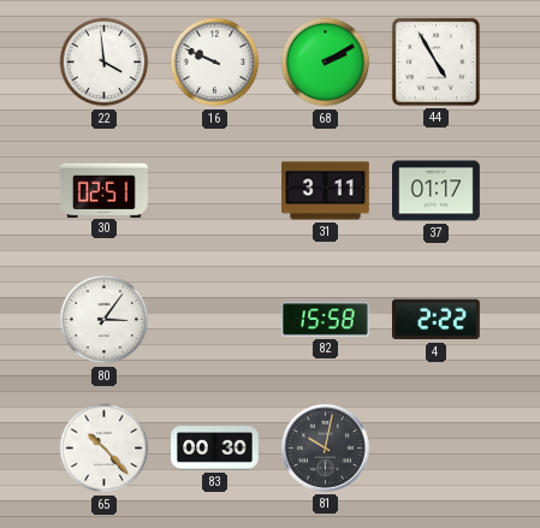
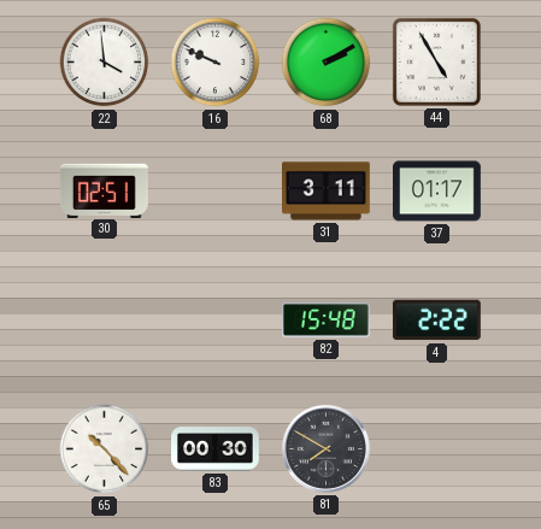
80: 3:06 -> none (105, 320)
82: 15:58 -> 15:48 (327, 321)
81: 10:02 -> 7:50 (325, 448)
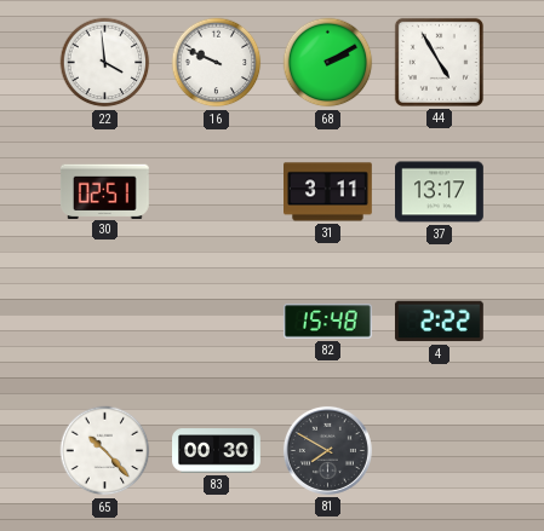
37: 01:17 -> 13:17 (440, 192)
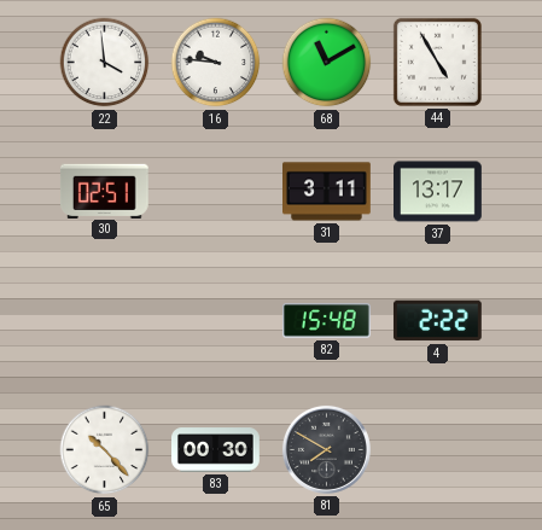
16: 9:49 -> 9:46 (216, 63)
68: 2:10 -> 11:10 (327, 63)
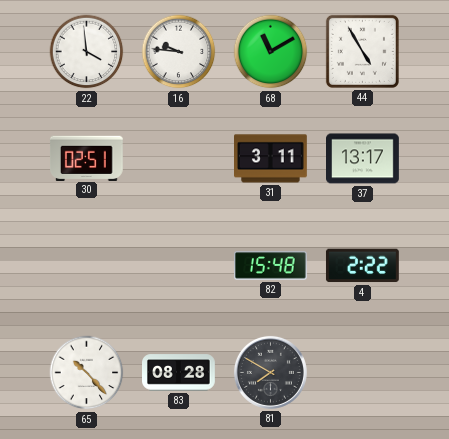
83: 00:30 -> 08:28 (179, 373)
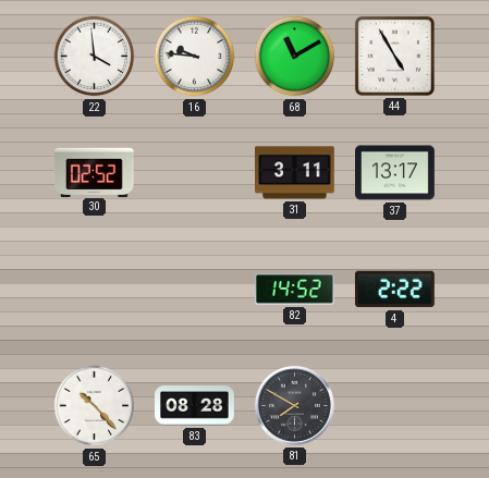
30: 02:51 -> 02:52 (94, 172)
82: 15:48 -> 14:52 (295, 290)
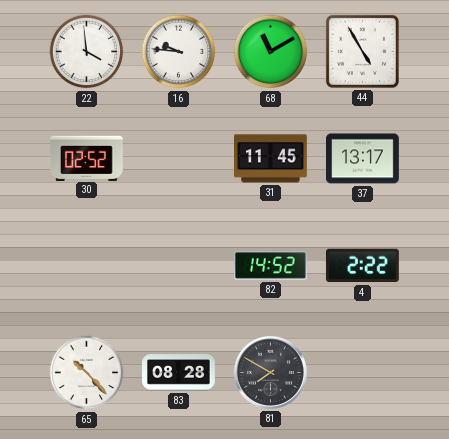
31: 3:11 -> 11:45 (271, 159)
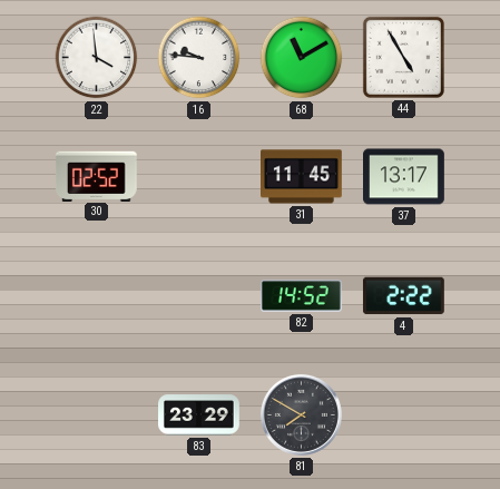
65: 10:23 -> none (87, 373)
83: 08:28 -> 23:29 (199, 415)
